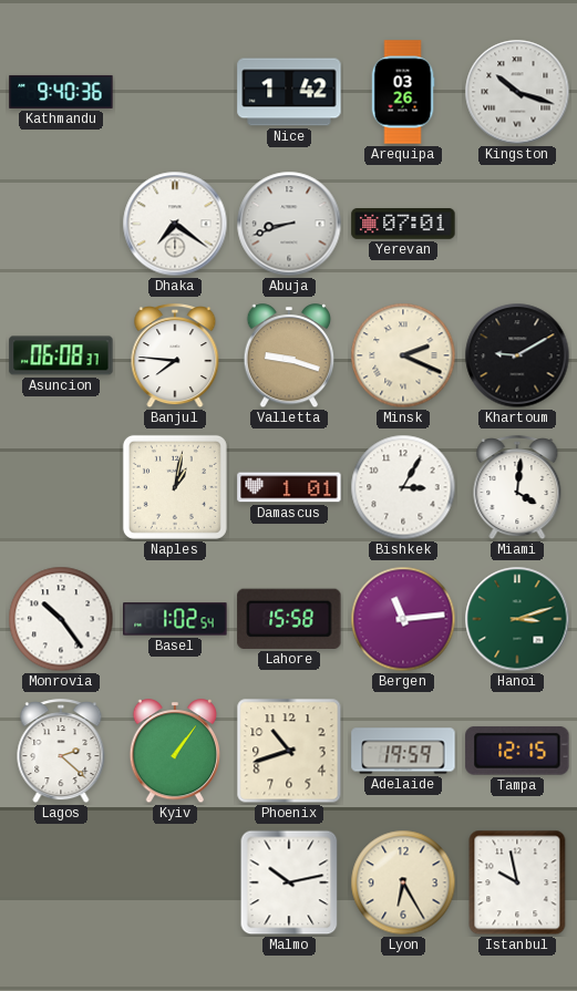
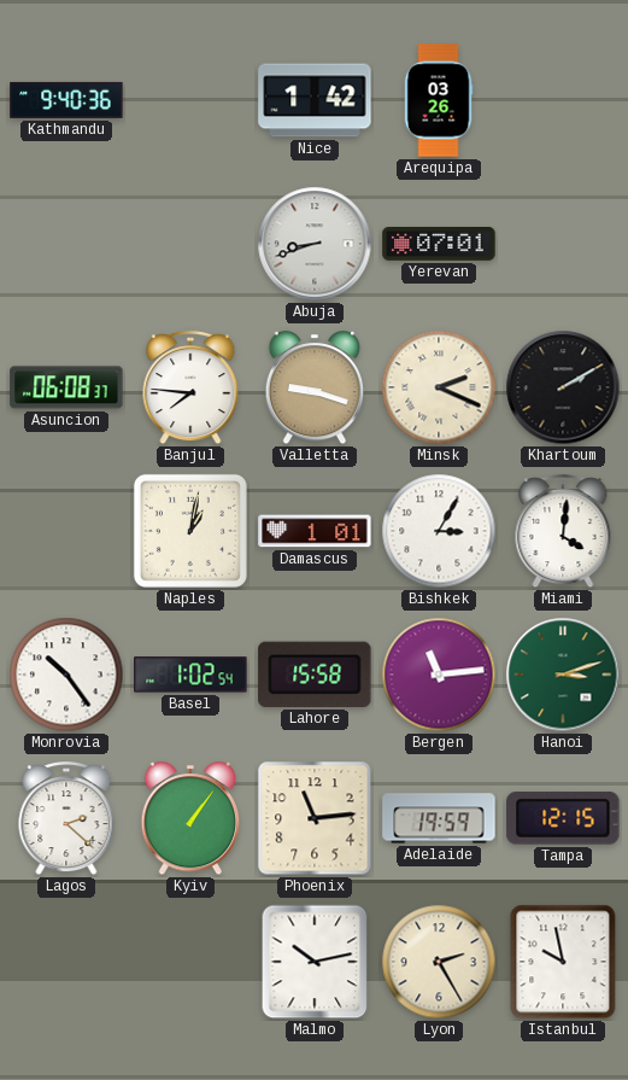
Kingston: 10:18 -> none (517, 92)
Dhaka: 7:21 -> none (175, 224)
Khartoum: 9:10 -> 2:10 (563, 387)
Phoenix: 10:42 -> 11:14 (315, 818)
Lyon: 6:25 -> 2:25 (439, 962)
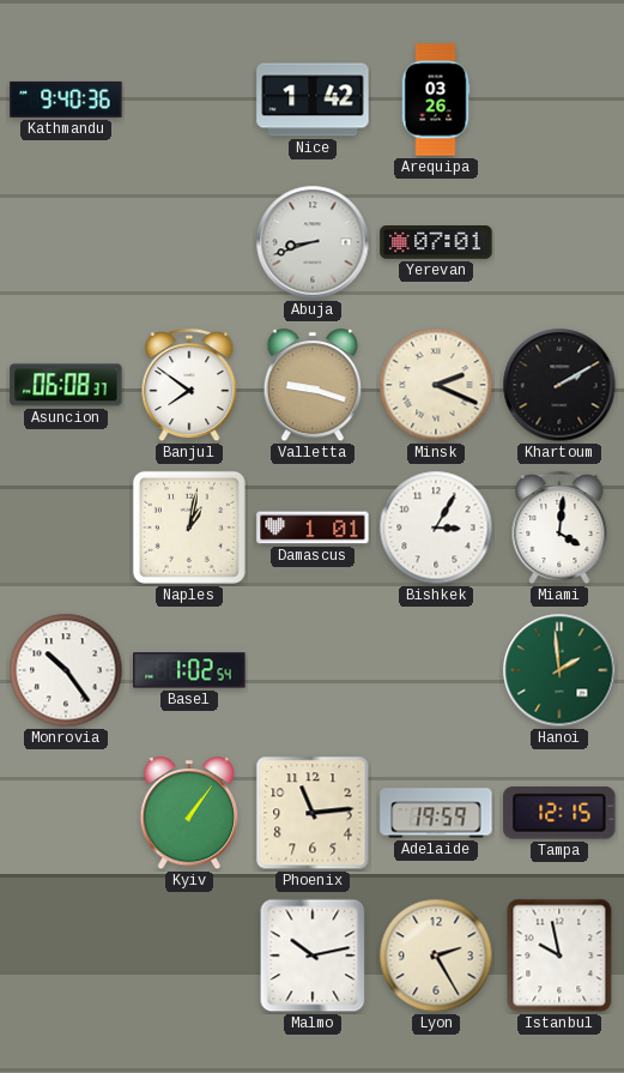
Banjul: 7:46 -> 7:51 (189, 386)
Lahore: 15:58 -> none (315, 675)
Bergen: 11:14 -> none (439, 675)
Hanoi: 3:12 -> 1:59 (559, 670)
Lagos: 2:22 -> none (66, 819)
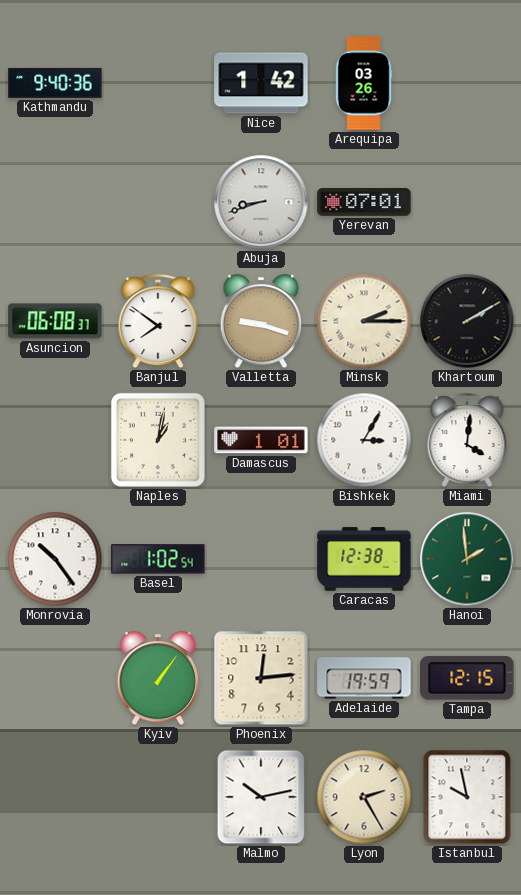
Minsk: 2:19 -> 2:15 (364, 321)
Caracas: none -> 12:38 (364, 559)
Phoenix: 11:14 -> 12:14 (261, 678)
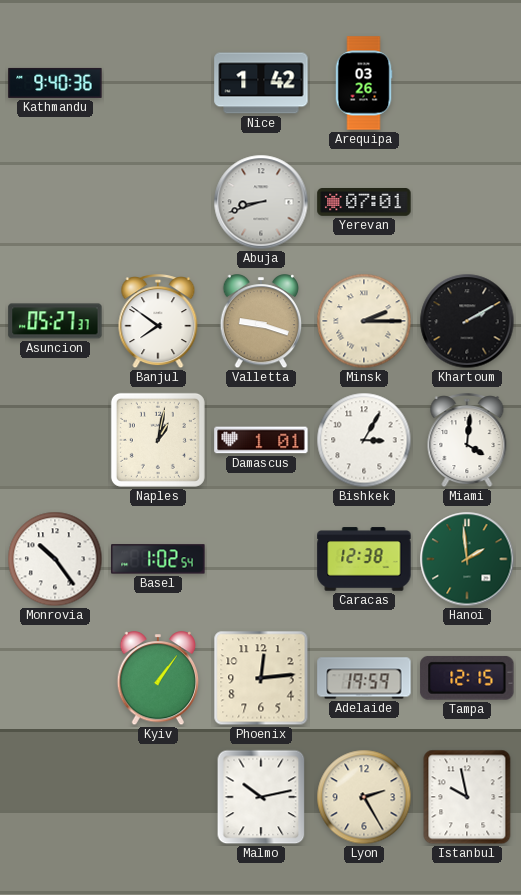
Asuncion: 06:08 -> 05:27 (55, 321)
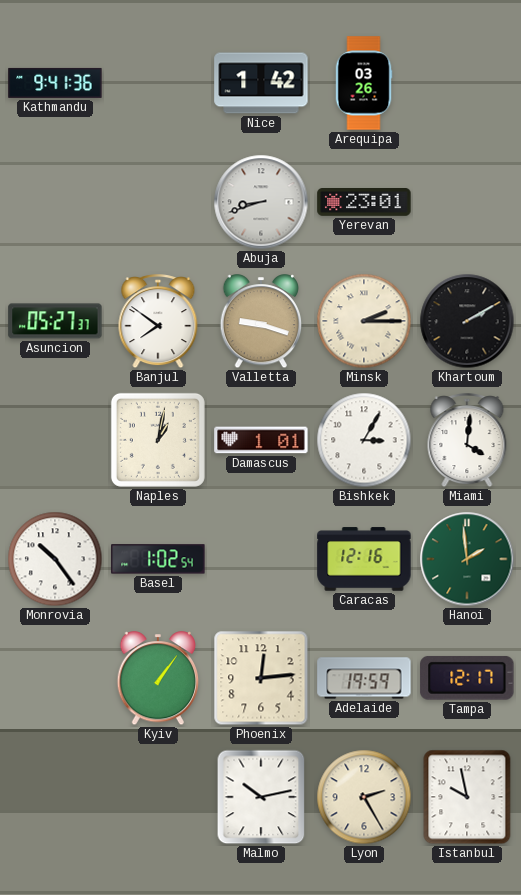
Kathmandu: 9:40 -> 9:41 (55, 83)
Yerevan: 07:01 -> 23:01 (364, 203)
Caracas: 12:38 -> 12:16 (364, 559)
Tampa: 12:15 -> 12:17 (467, 678)
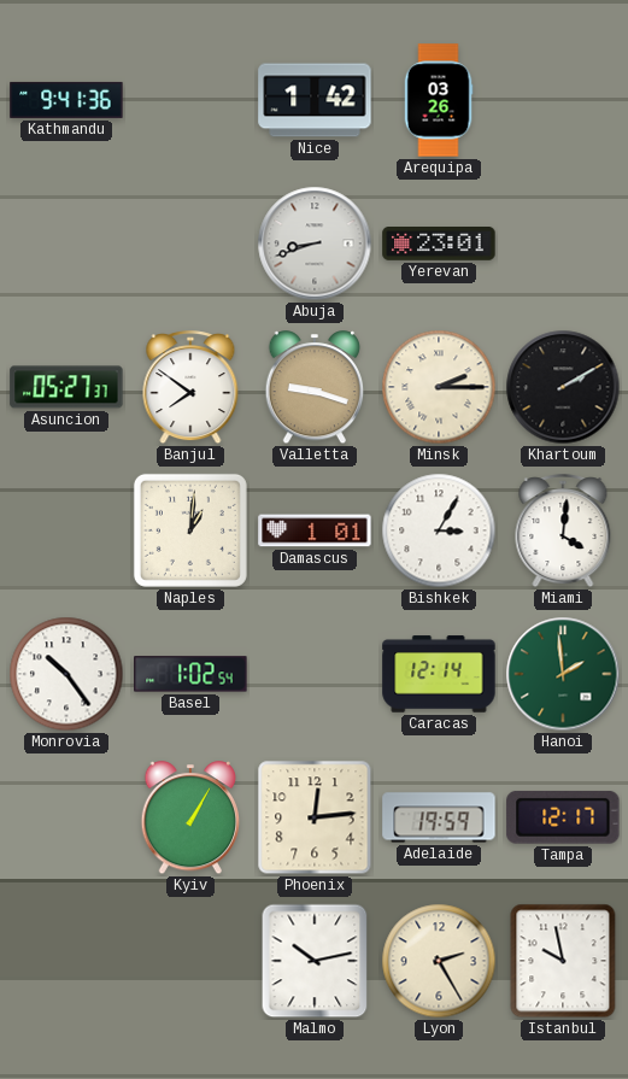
Naples: 1:02 -> 1:01 (190, 530)
Caracas: 12:16 -> 12:14 (439, 674)
Kyiv: 1:06 -> 1:05 (190, 819)
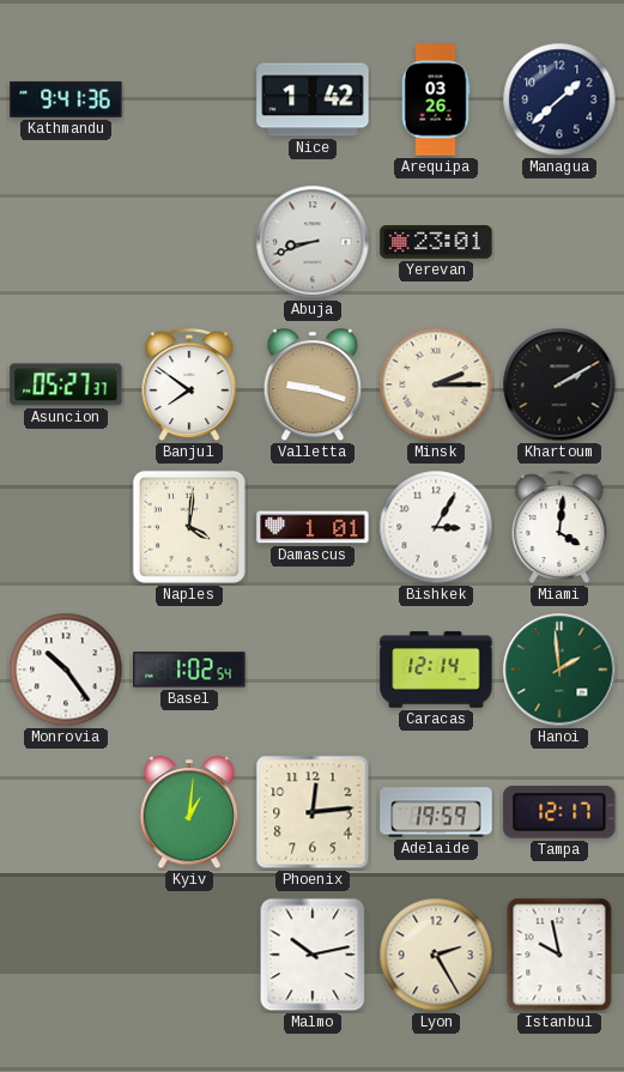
Managua: none -> 1:38 (559, 99)
Naples: 1:01 -> 4:01 (189, 527)
Kyiv: 1:05 -> 1:01 (189, 813)
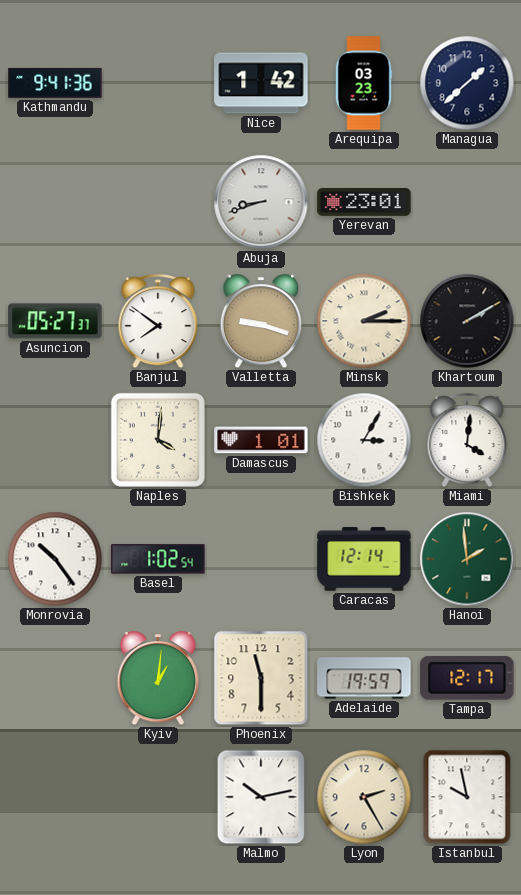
Arequipa: 03:26 -> 03:23 (364, 83)
Phoenix: 12:14 -> 11:30 (261, 678)
